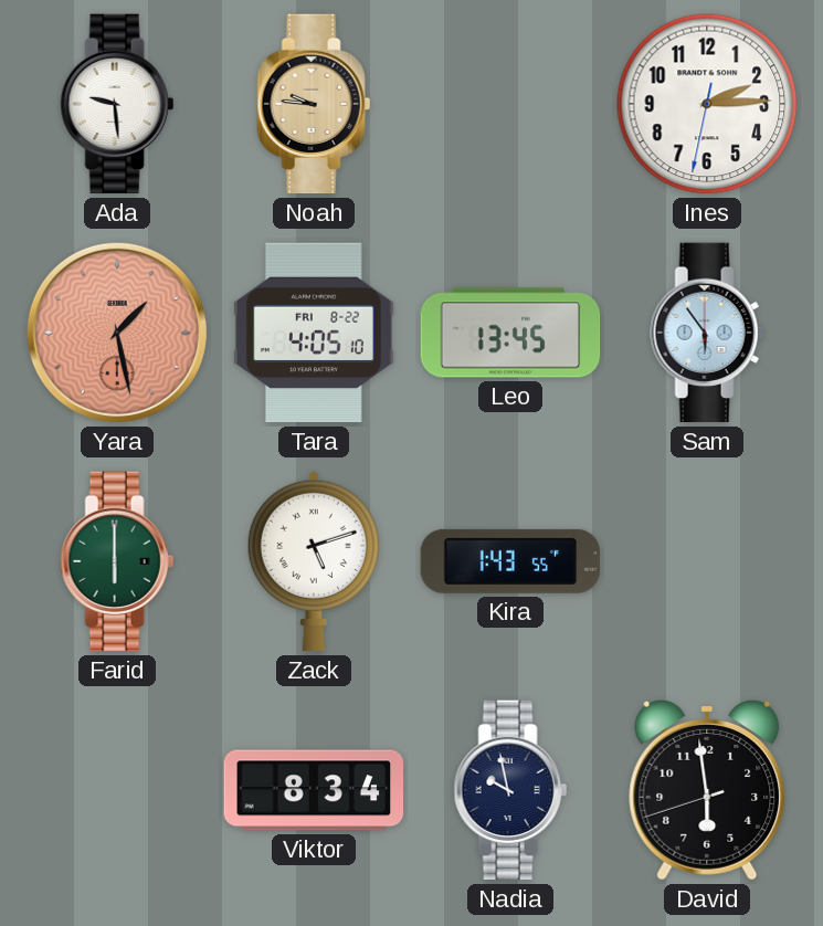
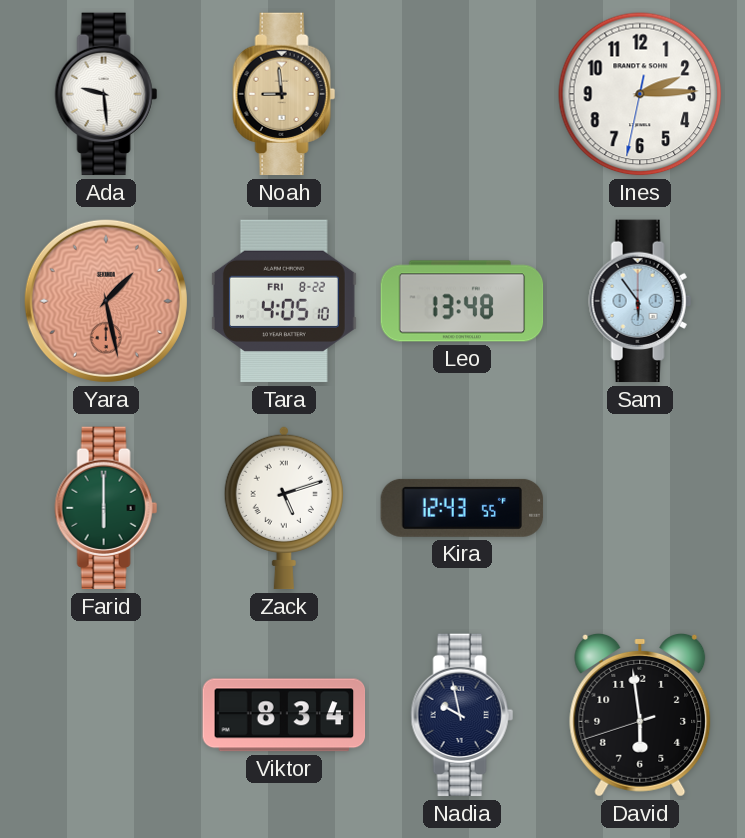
Noah: 9:46 -> 8:59 (284, 94)
Leo: 13:45 -> 13:48 (462, 301)
Kira: 1:43 -> 12:43 (462, 508)
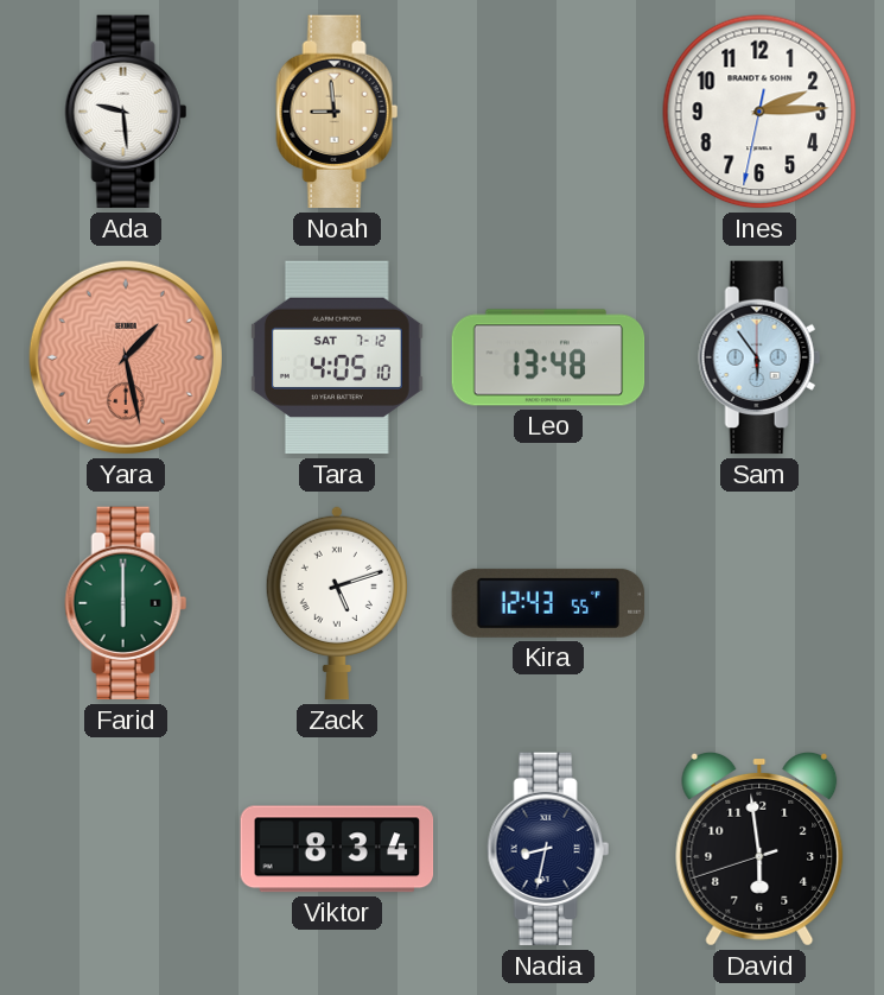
Tara date: FRI 8-22 -> SAT 7-12 (337, 357)
Nadia: 9:58 -> 8:32 (548, 849)
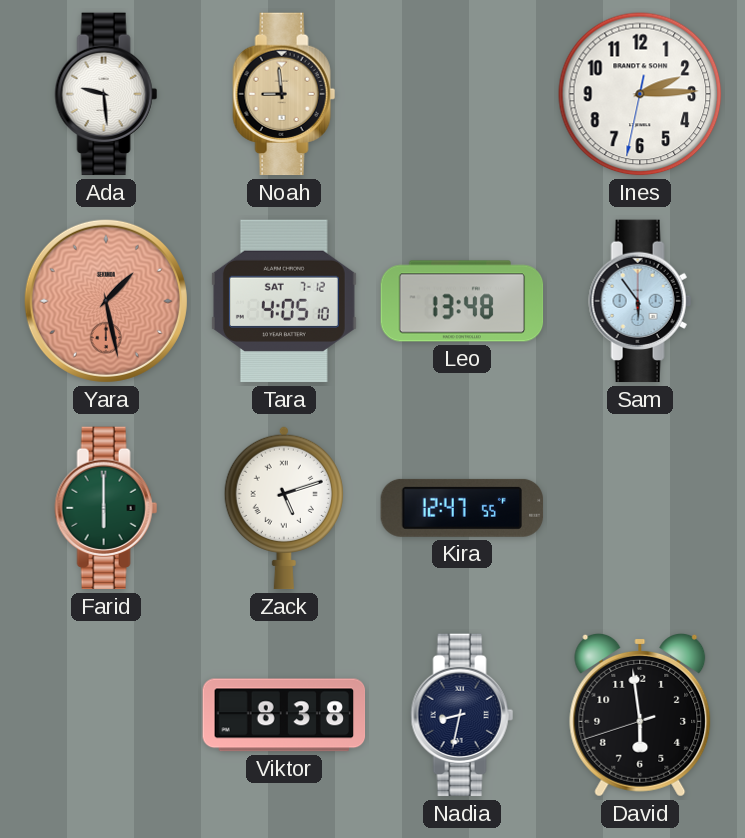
Kira: 12:43 -> 12:47 (462, 508)
Viktor: 8:34 -> 8:38 (284, 715)
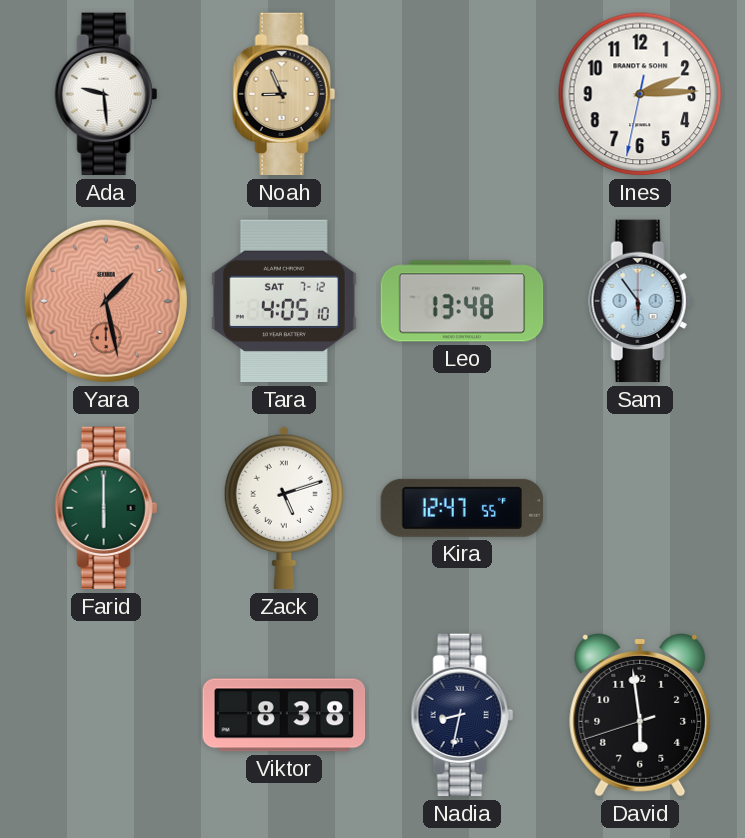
Noah: 8:59 -> 8:56 (284, 94)
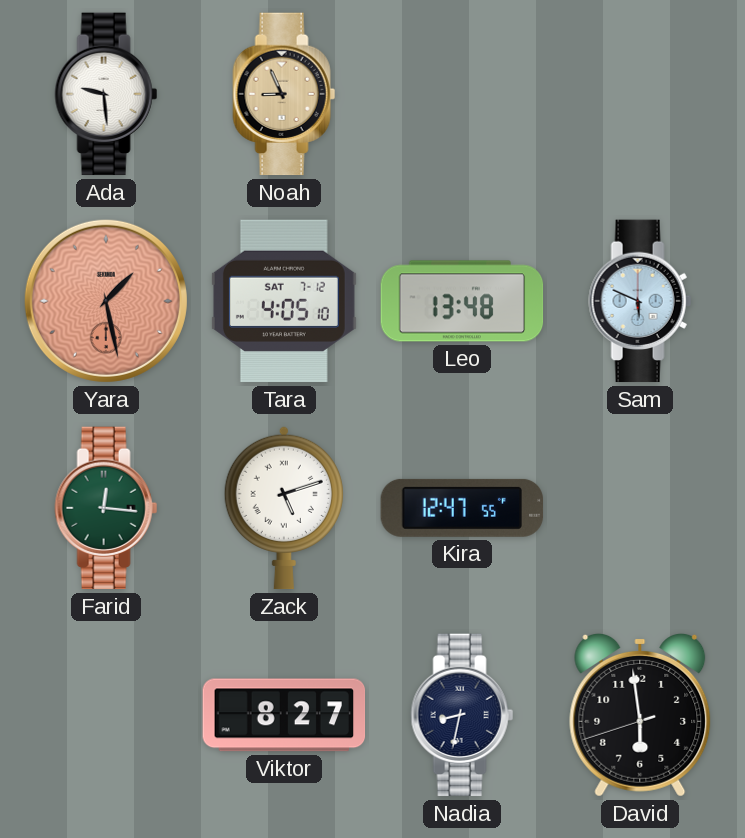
Ines: 2:14 -> none (640, 94)
Sam: 5:54 -> 5:49 (640, 301)
Farid: 6:00 -> 12:16 (106, 508)
Viktor: 8:38 -> 8:27 (284, 715)
